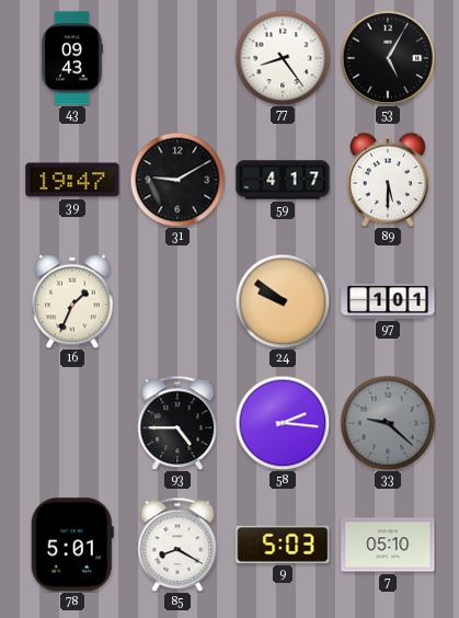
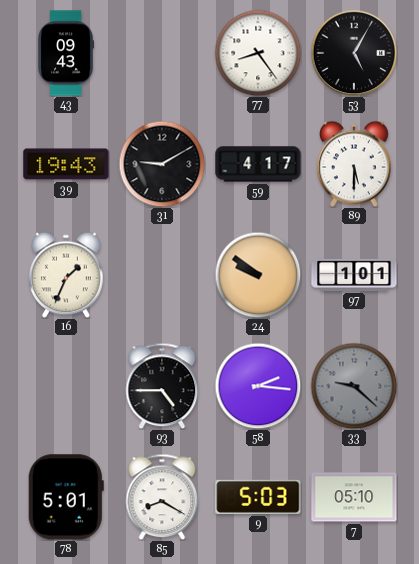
39: 19:47 -> 19:43 (66, 164)
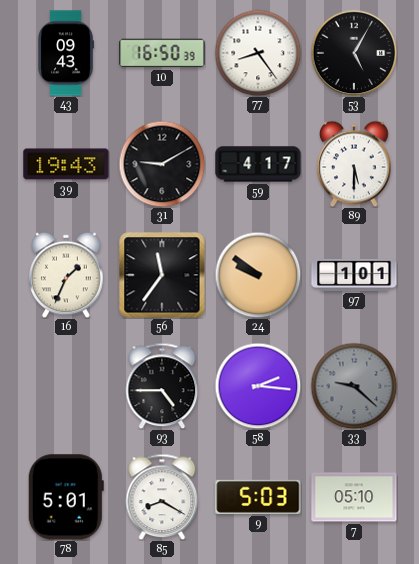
10: none -> 16:50 (162, 53)
56: none -> 11:36 (162, 275)
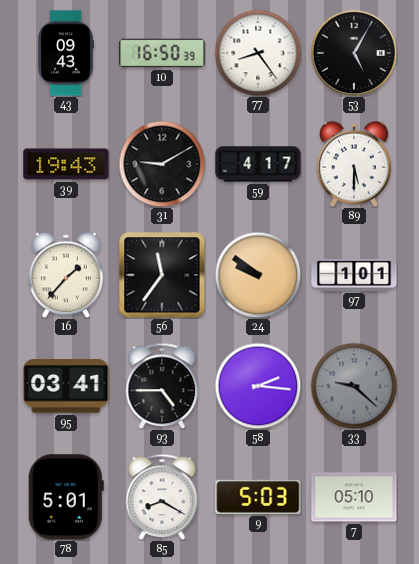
16: 1:34 -> 1:37 (66, 275)
95: none -> 03:41 (66, 386)
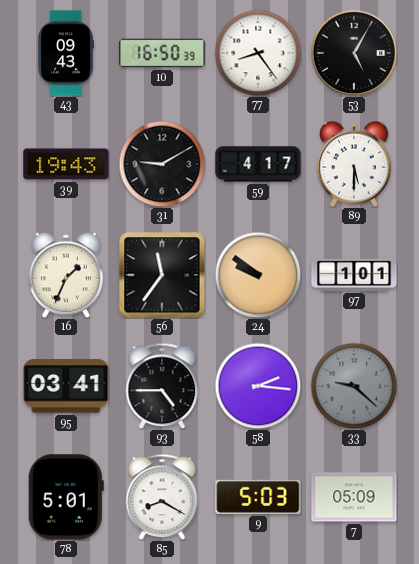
16: 1:37 -> 1:34 (66, 275)
7: 05:10 -> 05:09 (354, 497)
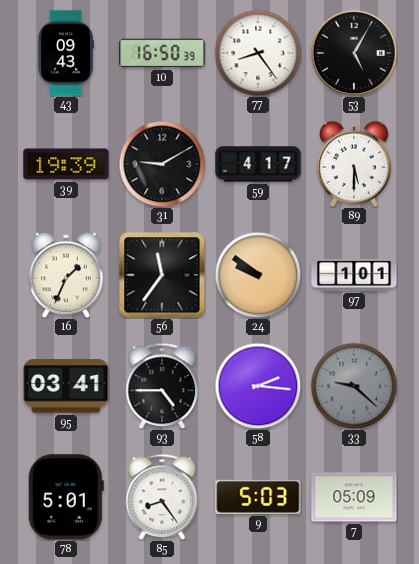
39: 19:43 -> 19:39 (66, 164)
85: 8:20 -> 8:24 (162, 497)
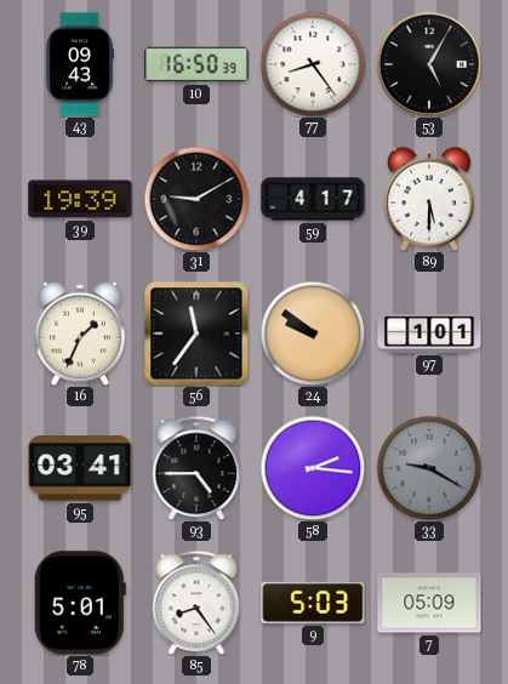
33: 9:22 -> 9:20 (429, 468)
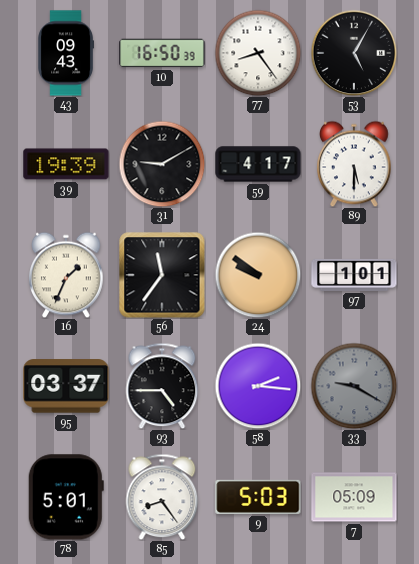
95: 03:41 -> 03:37 (66, 386)
